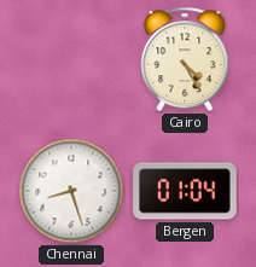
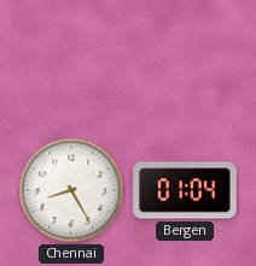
Cairo: 4:25 -> none (185, 59)
Chennai: 8:27 -> 8:25 (71, 190)
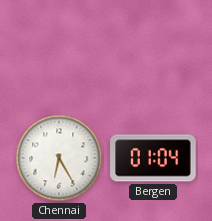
Chennai: 8:25 -> 6:25 (59, 158)
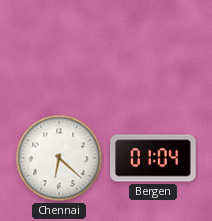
Chennai: 6:25 -> 6:22 (59, 158)
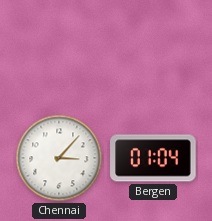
Chennai: 6:22 -> 3:07 (59, 158)
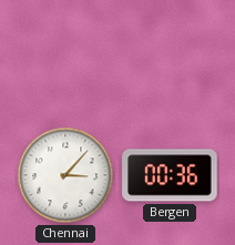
Bergen: 01:04 -> 00:36 (170, 175)
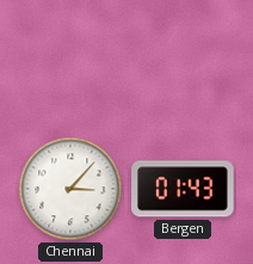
Bergen: 00:36 -> 01:43 (183, 189)
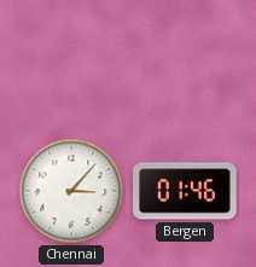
Bergen: 01:43 -> 01:46 (185, 191)
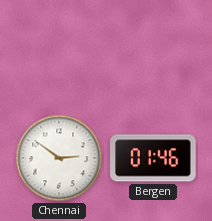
Chennai: 3:07 -> 2:51 (59, 158)
